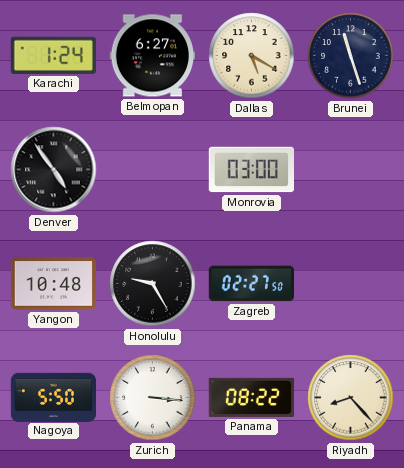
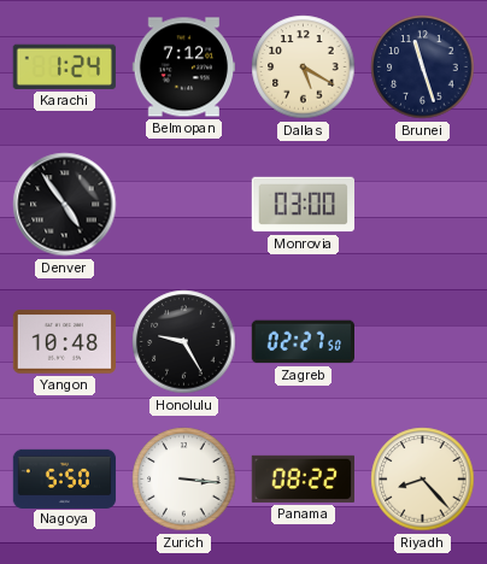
Belmopan: 6:27 -> 7:12 (183, 67)
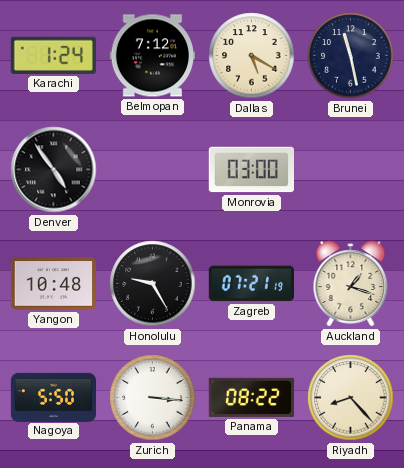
Brunei: 11:27 -> 11:28 (351, 56)
Zagreb: 02:27 -> 07:21 (251, 284)
Auckland: none -> 1:18 (351, 284)
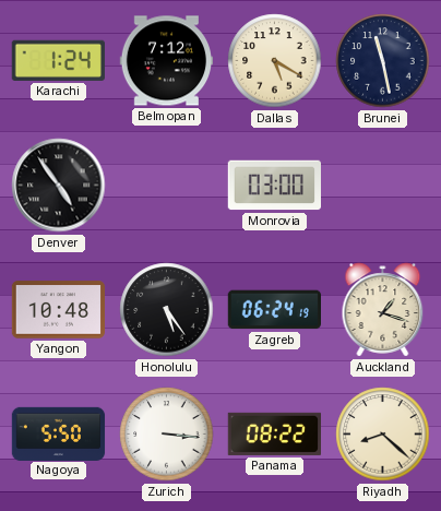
Honolulu: 9:25 -> 5:24 (167, 310)
Zagreb: 07:21 -> 06:24 (274, 310)
Riyadh: 8:23 -> 8:22 (383, 435)
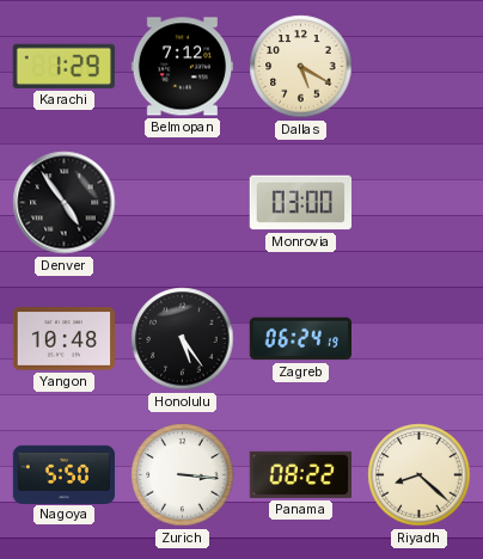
Karachi: 1:24 -> 1:29 (63, 66)
Brunei: 11:28 -> none (383, 61)
Auckland: 1:18 -> none (383, 310)
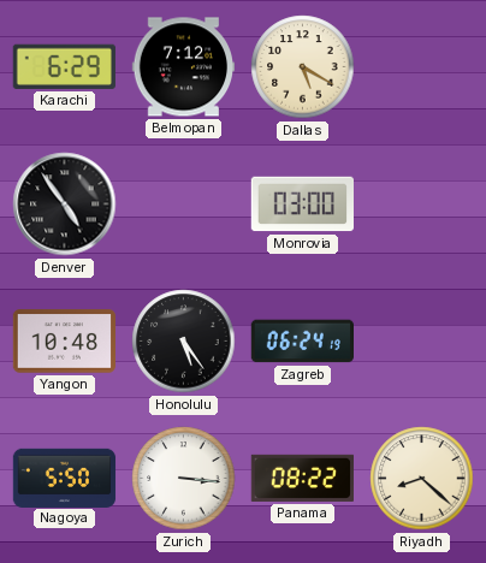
Karachi: 1:29 -> 6:29 (64, 66)
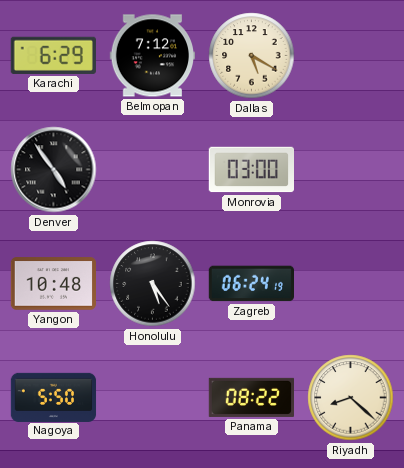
Zurich: 3:16 -> none (184, 479)
